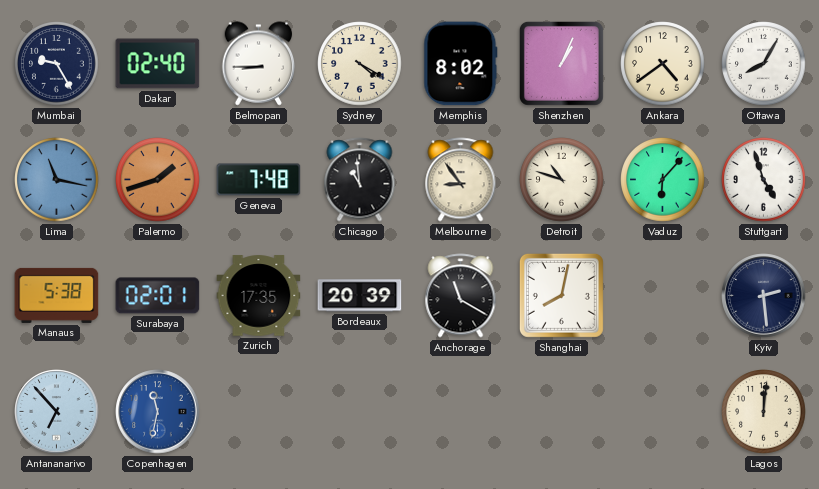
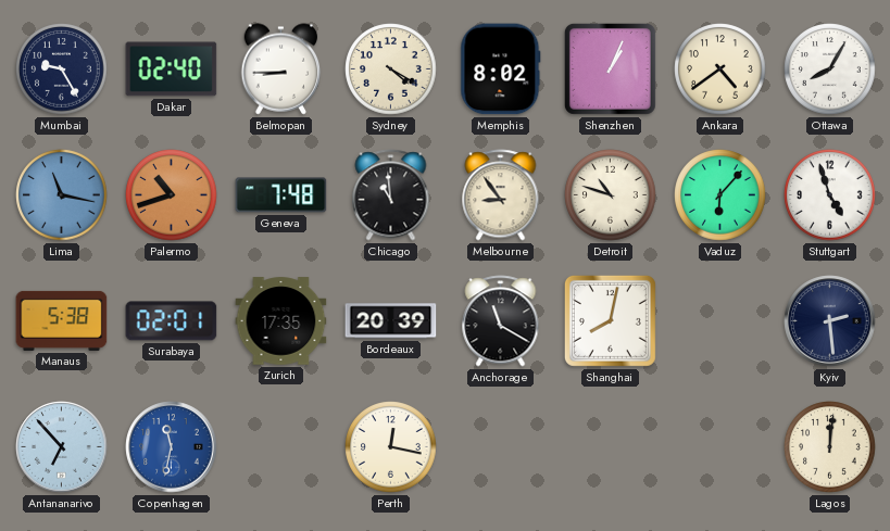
Palermo: 1:42 -> 10:42 (172, 195)
Perth: none -> 12:17 (391, 447)
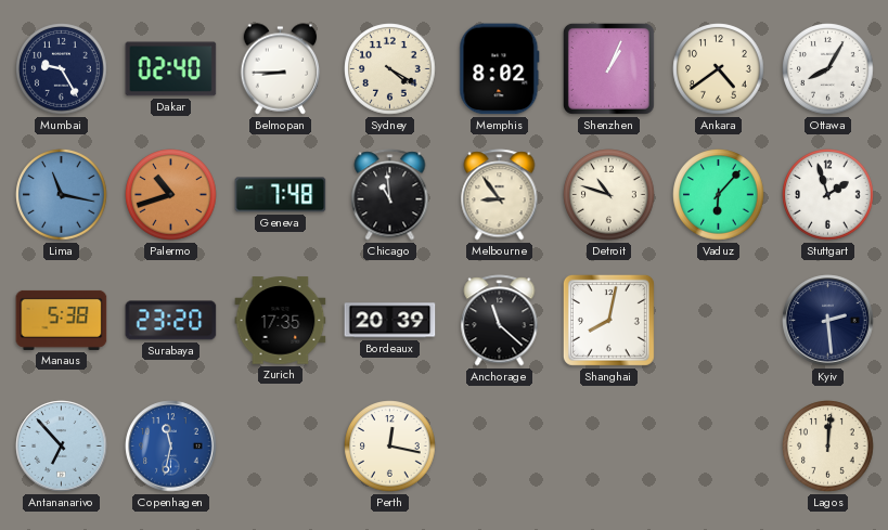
Stuttgart: 4:57 -> 1:57 (828, 195)
Surabaya: 02:01 -> 23:20 (171, 321)
Anchorage: 11:20 -> 11:22 (500, 321)
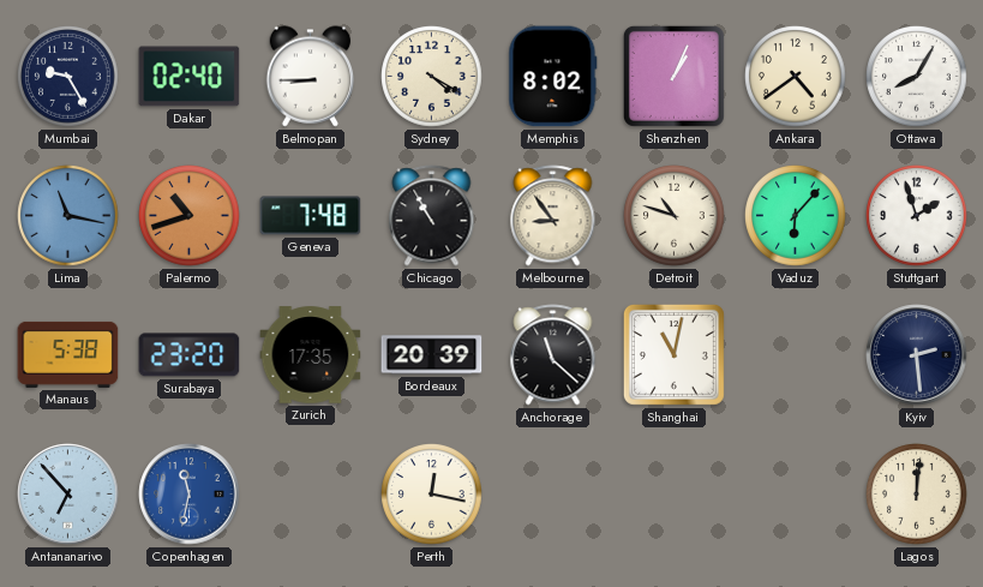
Chicago: 10:59 -> 10:55 (432, 216)
Shanghai: 8:02 -> 11:02 (673, 354)
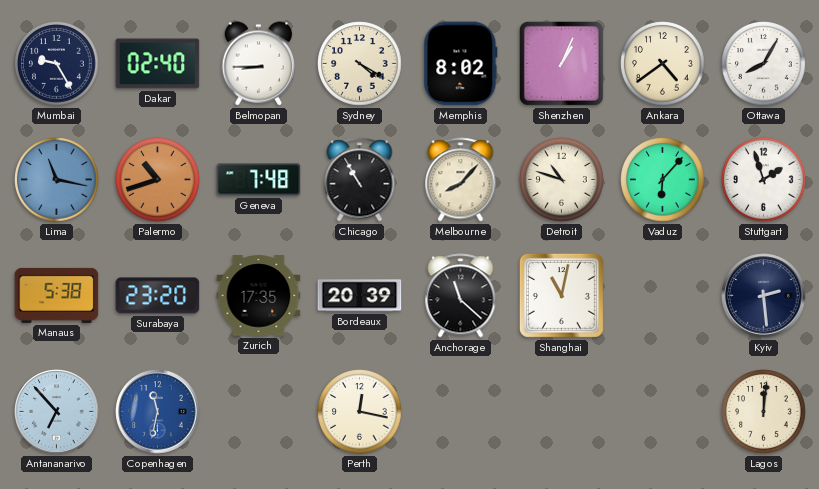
Melbourne: 8:54 -> 8:07 (461, 180)
